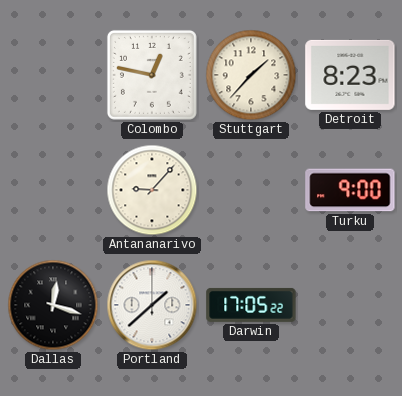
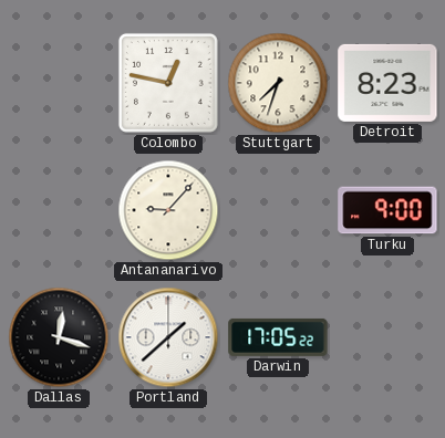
Stuttgart: 1:37 -> 7:33 (278, 83)
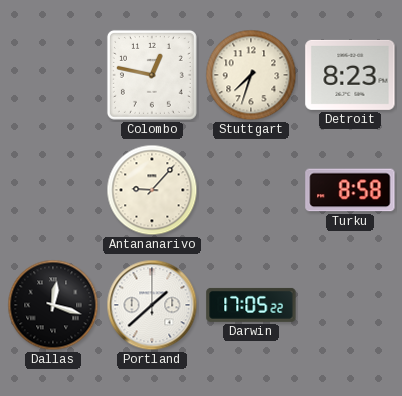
Turku: 9:00 -> 8:58 (350, 190)
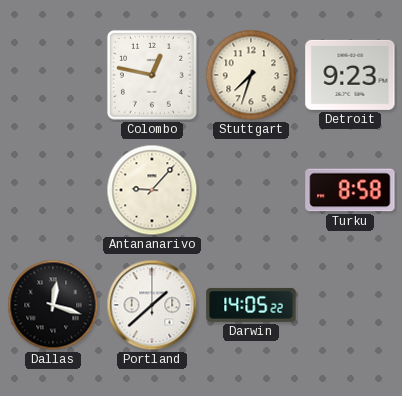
Detroit: 8:23 -> 9:23 (350, 75)
Darwin: 17:05 -> 14:05 (251, 305)
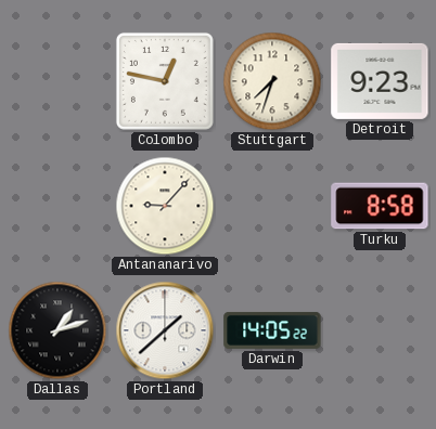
Dallas: 12:18 -> 1:12 (57, 330)
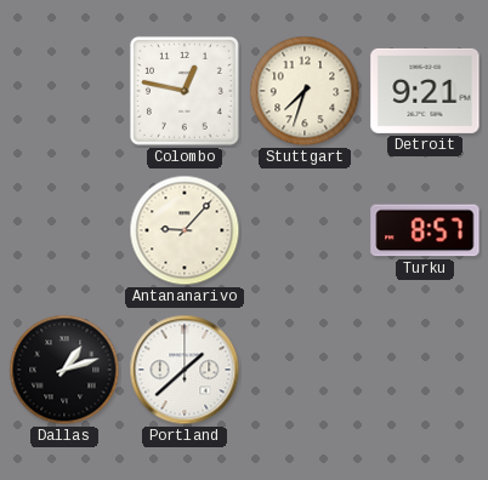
Detroit: 9:23 -> 9:21 (425, 91)
Turku: 8:58 -> 8:57 (425, 230)
Darwin: 14:05 -> none (272, 330)
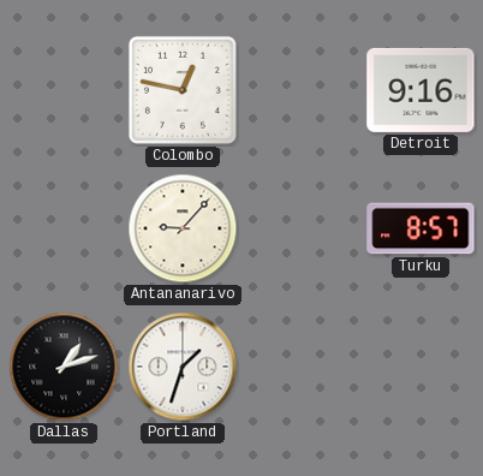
Stuttgart: 7:33 -> none (305, 91)
Detroit: 9:21 -> 9:16 (421, 90)
Portland: 1:38 -> 1:33 (183, 367)
